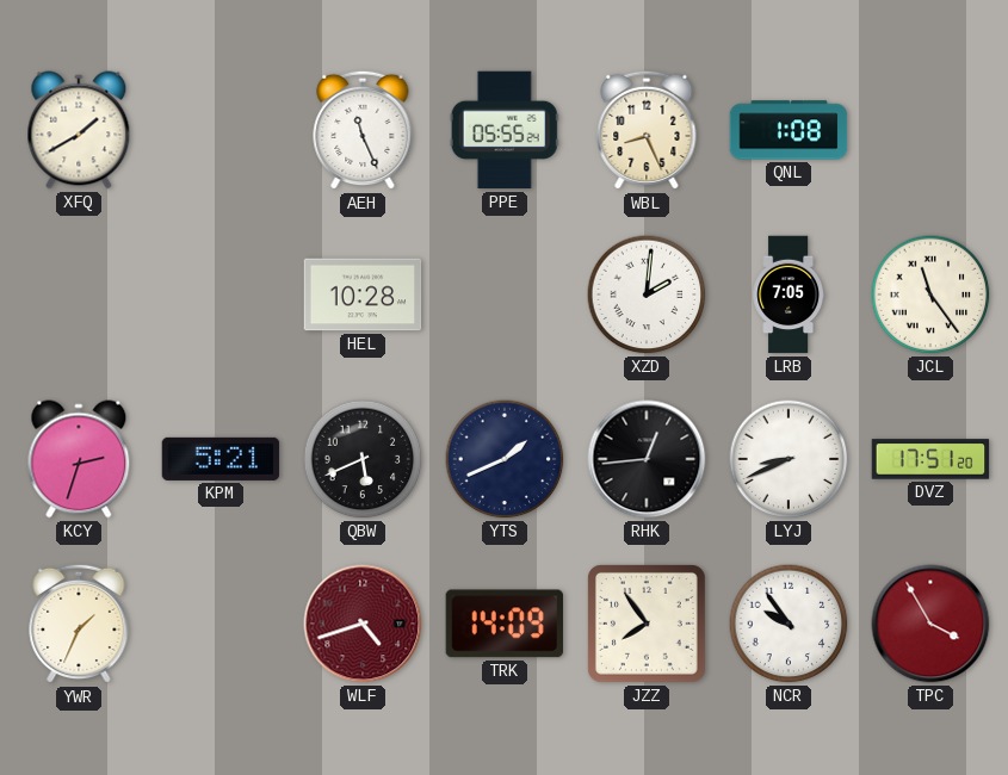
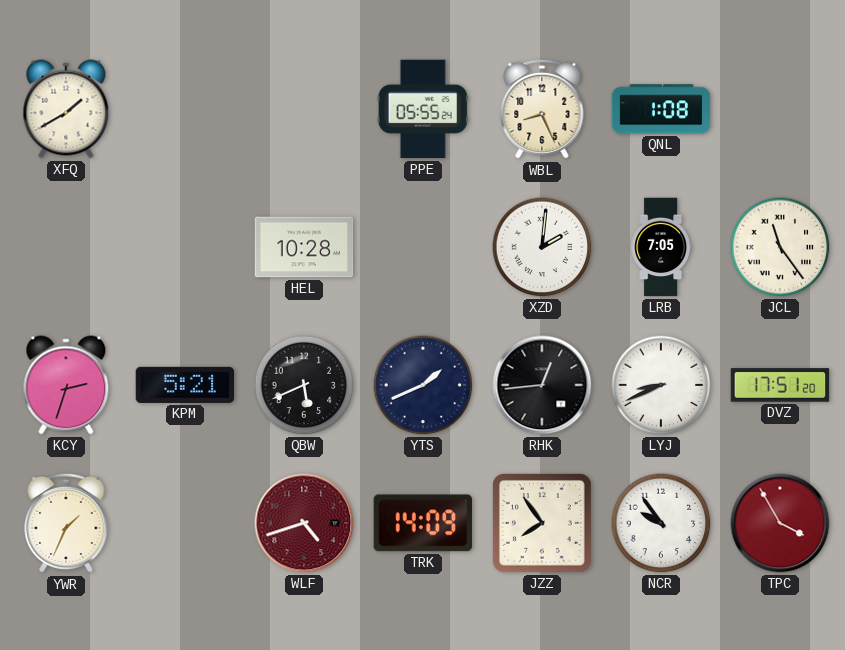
AEH: 11:26 -> none (363, 130)
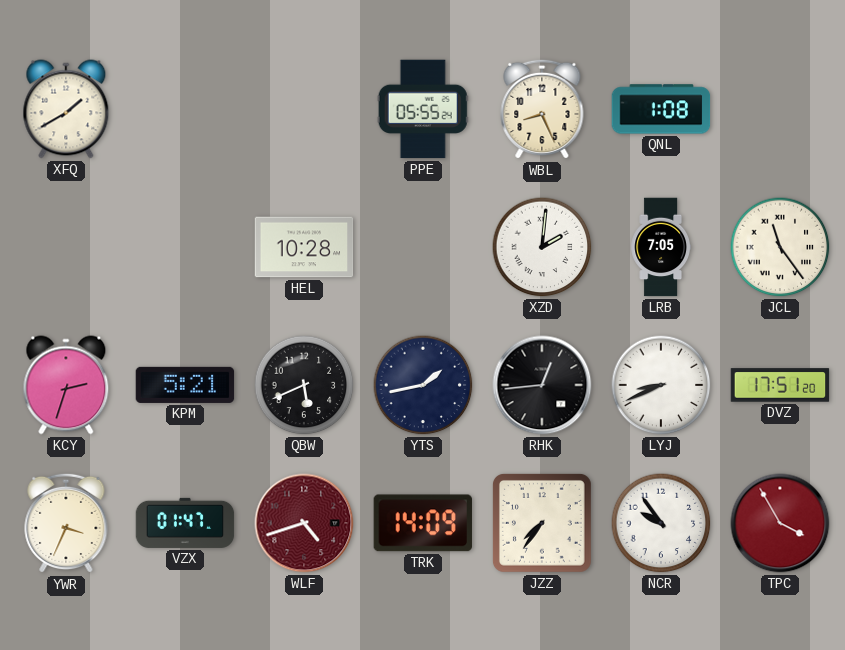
YTS: 1:41 -> 1:43 (423, 385)
YWR: 1:34 -> 3:34 (66, 523)
VZX: none -> 01:47 (185, 523)
JZZ: 7:54 -> 7:36 (542, 523)
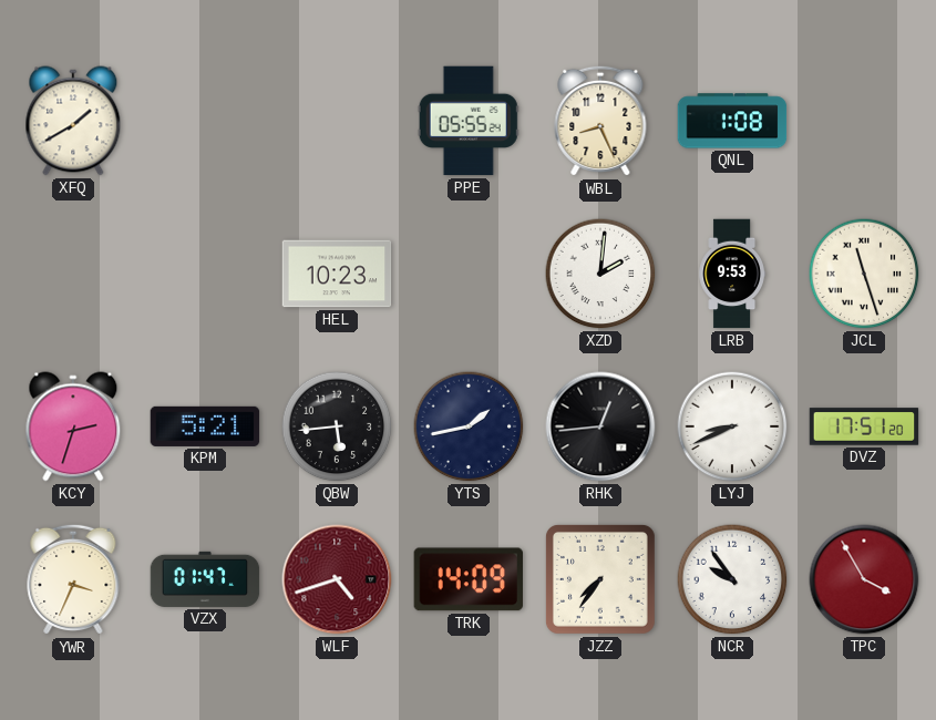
HEL: 10:28 -> 10:23 (337, 274)
LRB: 7:05 -> 9:53 (732, 274)
JCL: 11:24 -> 11:27 (864, 274)
QBW: 5:41 -> 5:44 (337, 426)
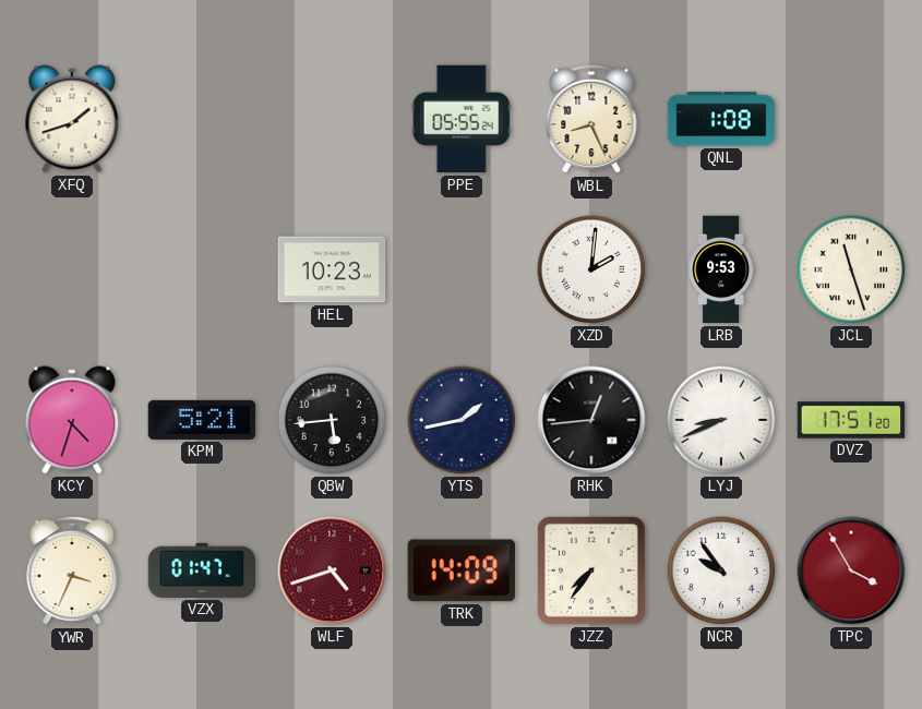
XFQ: 1:40 -> 1:42 (72, 119)
KCY: 2:33 -> 4:33 (72, 420)
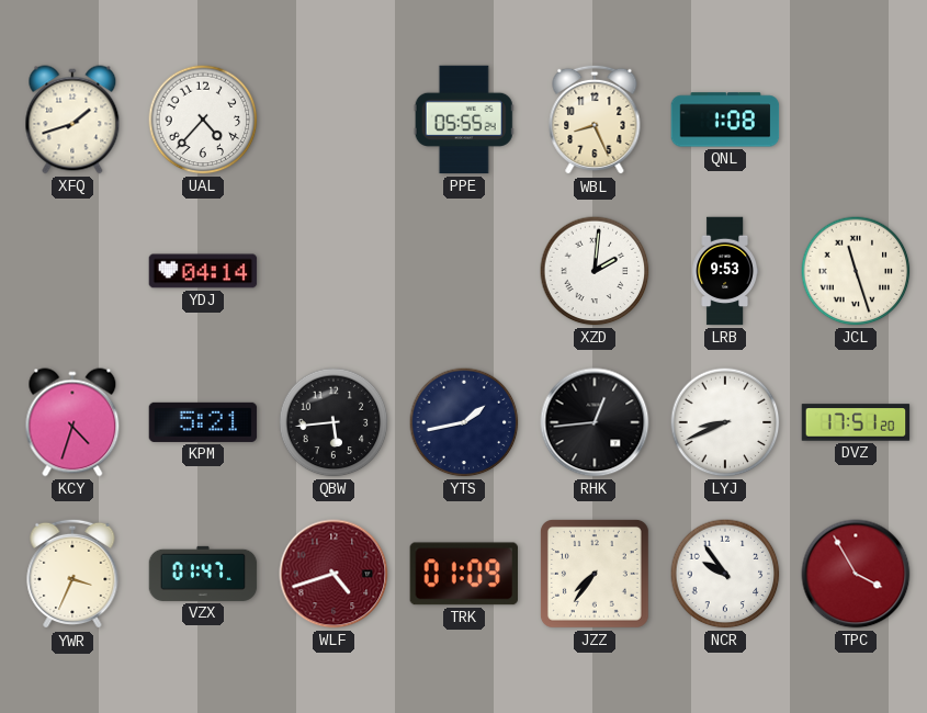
UAL: none -> 4:37 (203, 120)
YDJ: none -> 04:14 (203, 271)
HEL: 10:23 -> none (332, 269)
TRK: 14:09 -> 01:09 (464, 574)
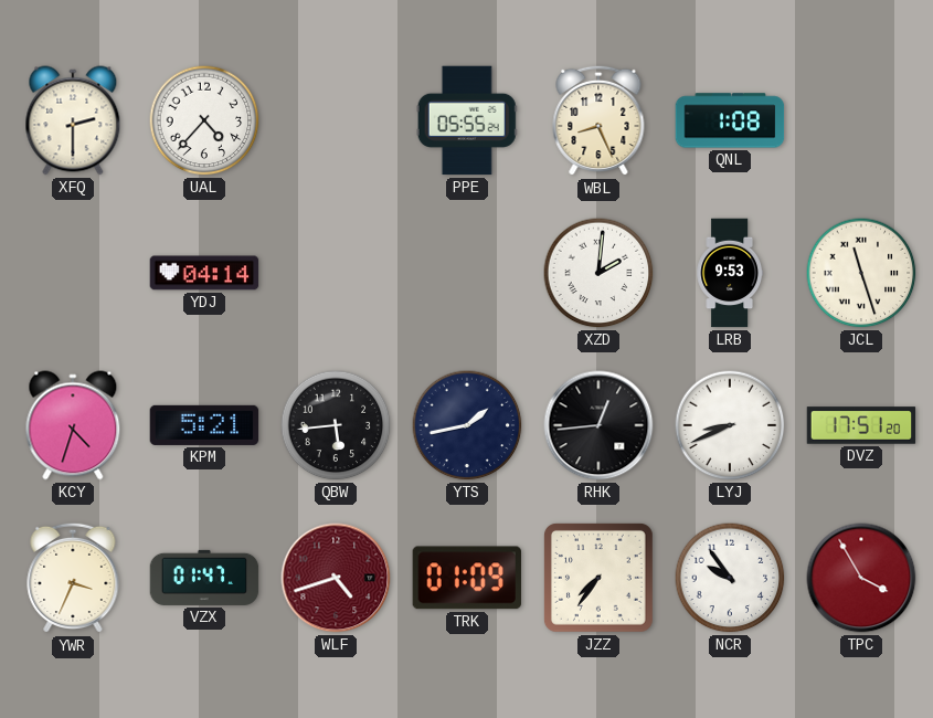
XFQ: 1:42 -> 2:30 (73, 120)
